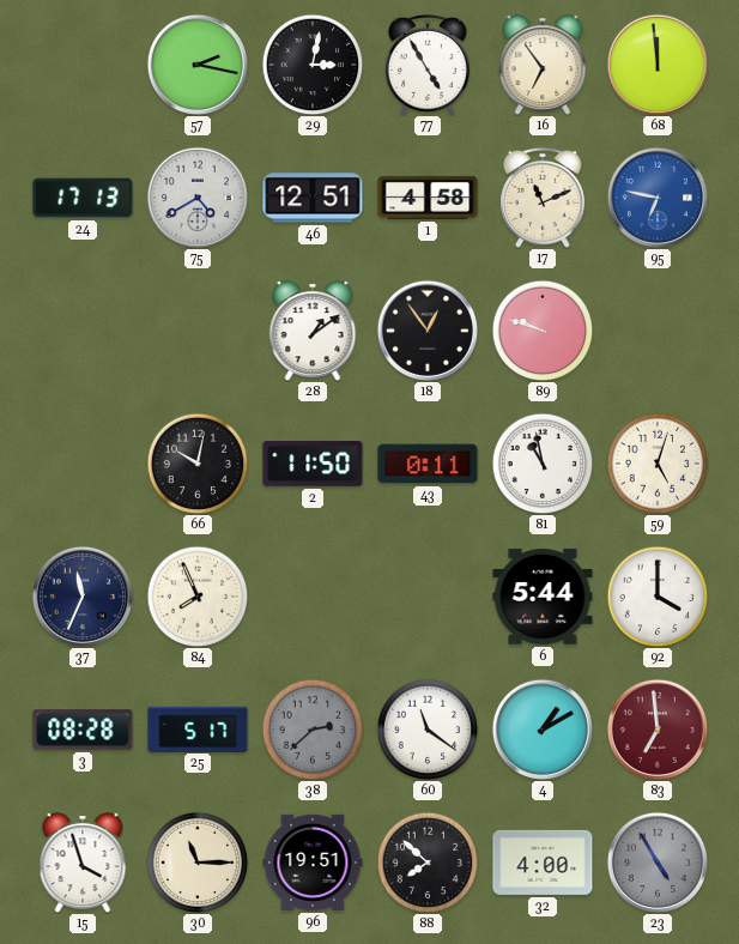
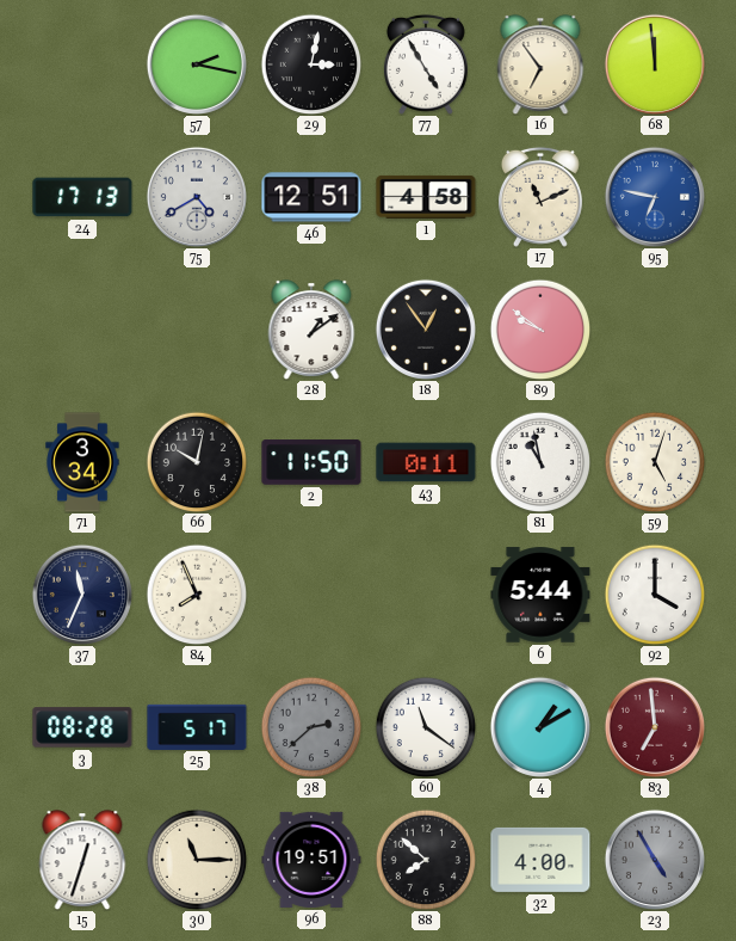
89: 9:48 -> 9:51 (540, 330)
71: none -> 3:34 (82, 462)
15: 3:57 -> 12:33 (82, 860)
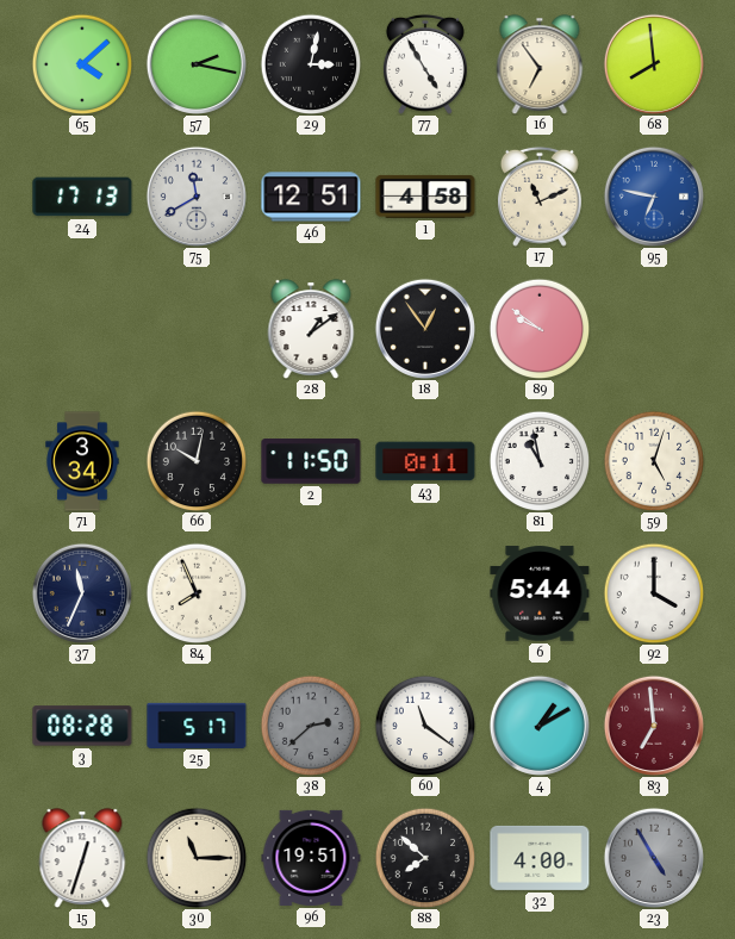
65: none -> 4:08 (82, 64)
68: 11:59 -> 7:59 (654, 64)
75: 4:40 -> 11:40 (197, 197)
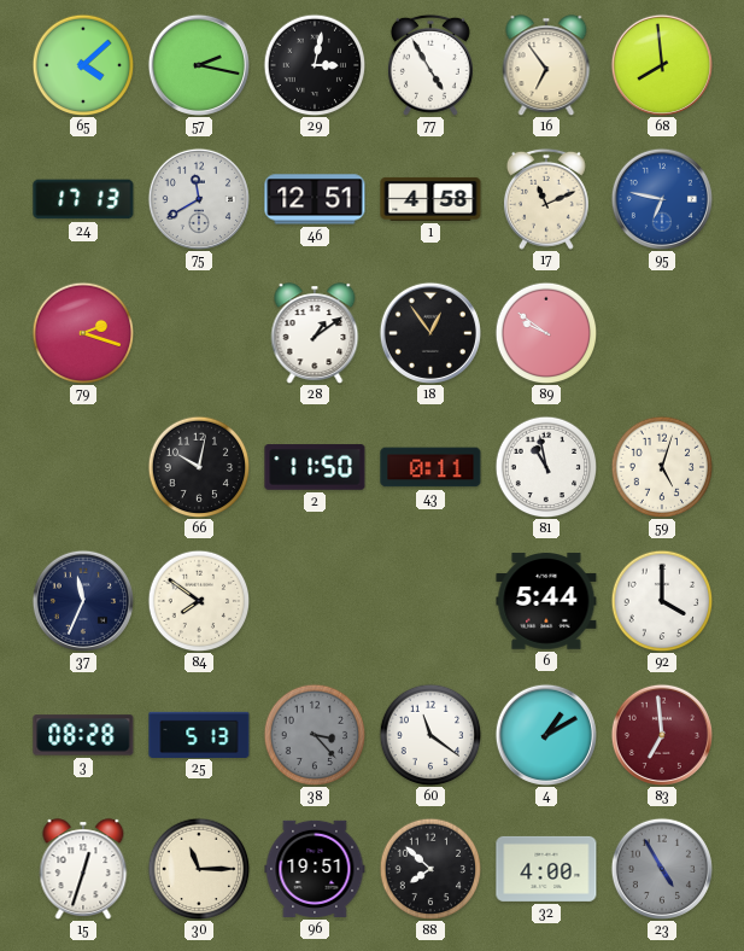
79: none -> 2:18 (83, 333)
71: 3:34 -> none (82, 461)
84: 7:56 -> 7:51 (199, 601)
25: 5:17 -> 5:13 (199, 734)
38: 2:38 -> 3:23 (315, 735)
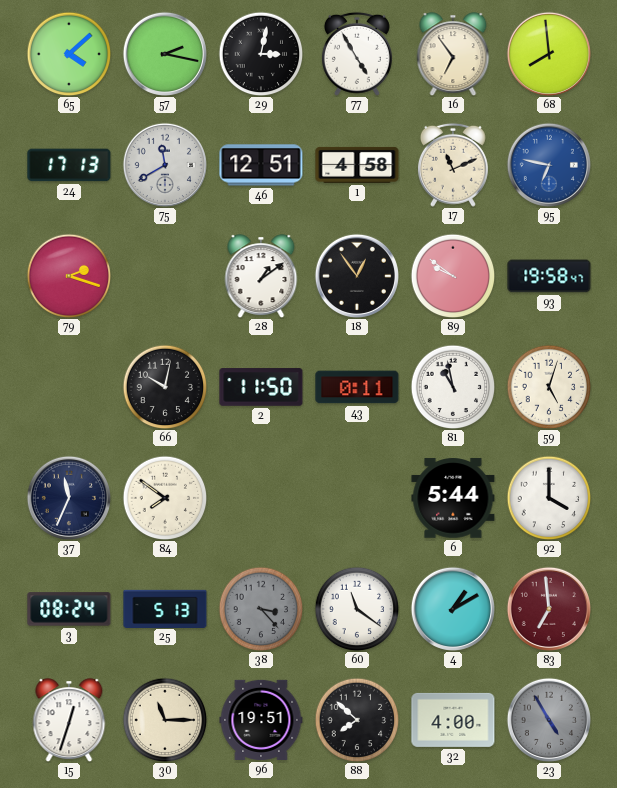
93: none -> 19:58 (549, 276)
3: 08:28 -> 08:24 (69, 609)
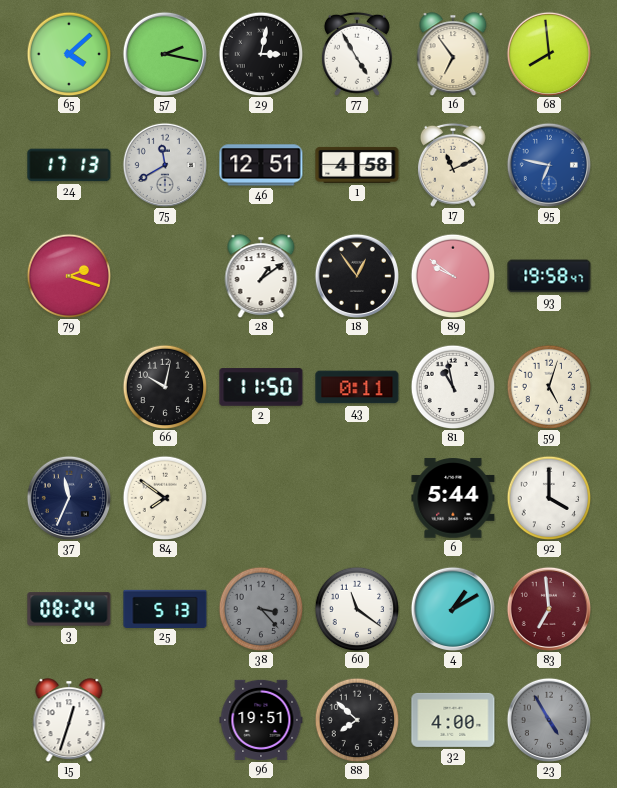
30: 11:15 -> none (165, 720)
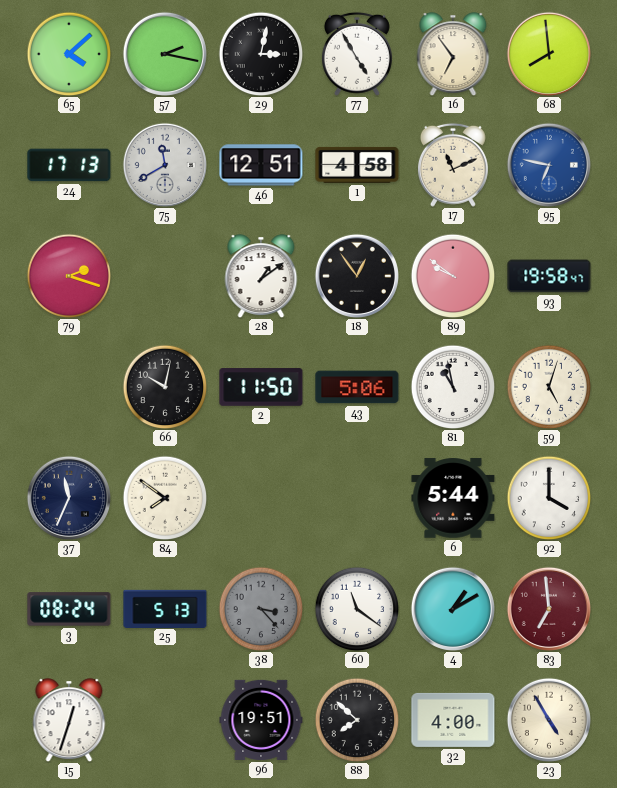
43: 0:11 -> 5:06 (357, 387)
23 dial: grey -> cream (549, 720)
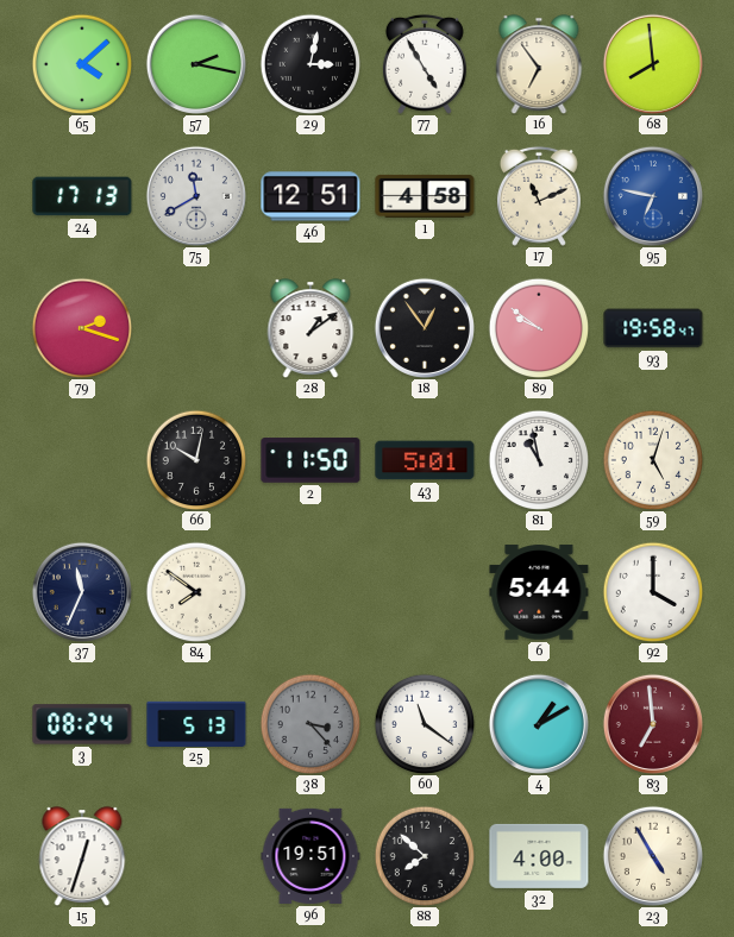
43: 5:06 -> 5:01 (425, 460)
